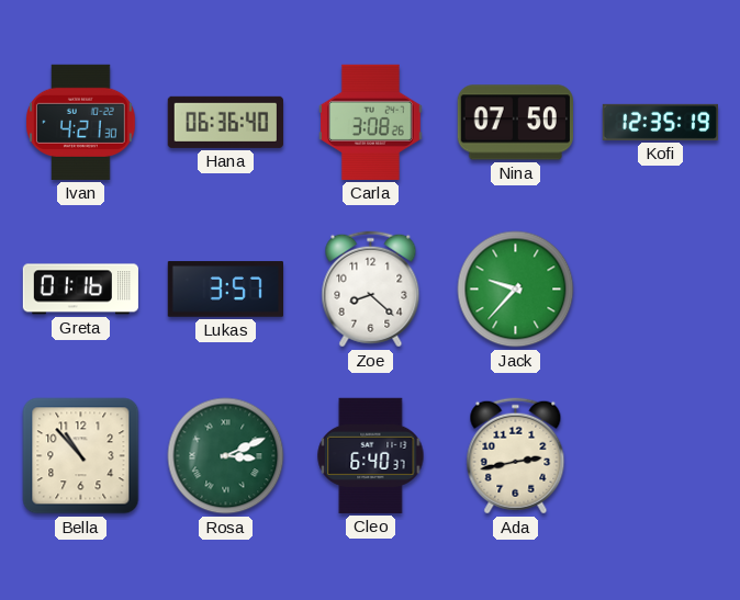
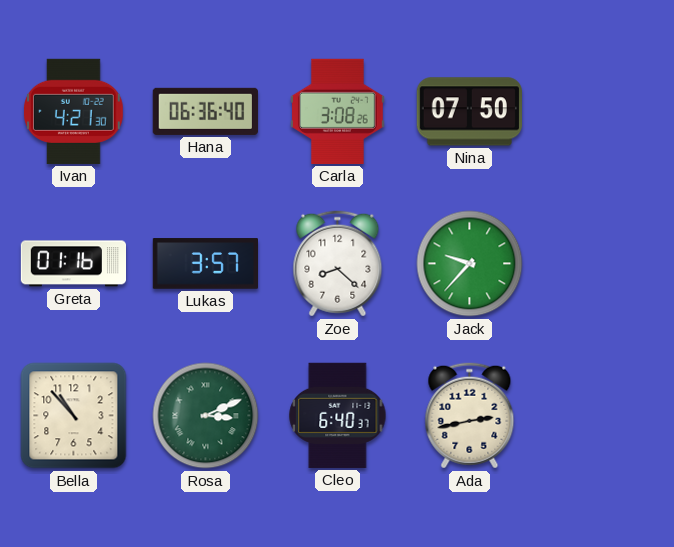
Kofi: 12:35 -> none (660, 122)
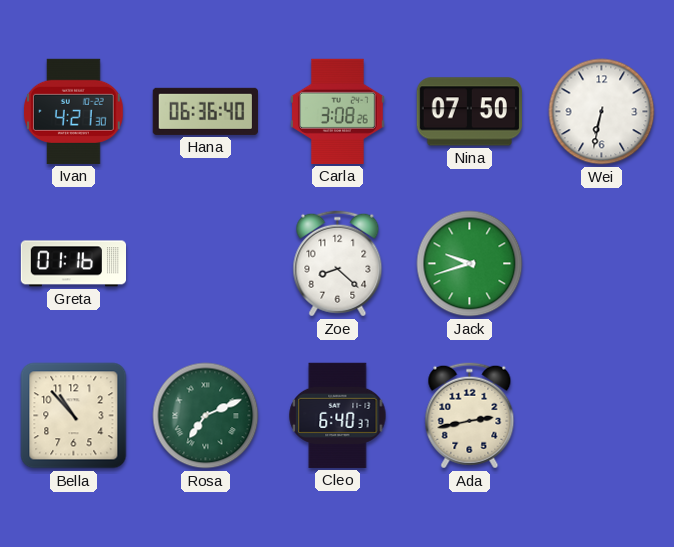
Wei: none -> 6:32 (602, 112)
Lukas: 3:57 -> none (205, 264)
Jack: 9:37 -> 9:42 (470, 264)
Rosa: 3:11 -> 7:11 (206, 416)
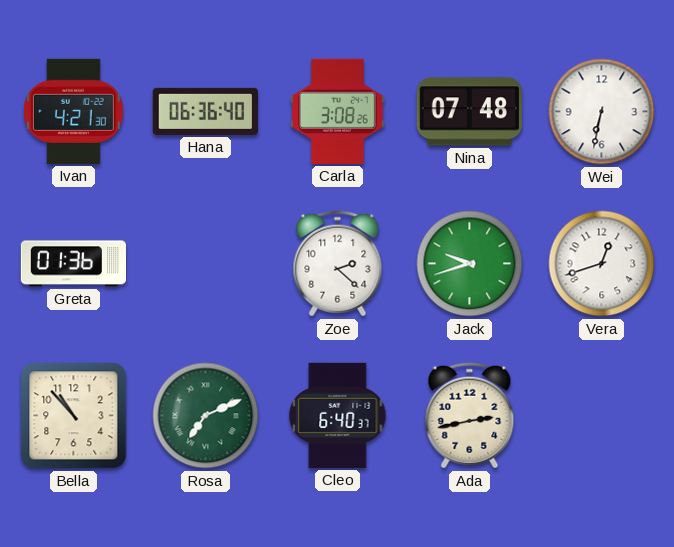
Nina: 07:50 -> 07:48 (469, 112)
Greta: 01:16 -> 01:36 (73, 264)
Zoe: 8:22 -> 2:22 (338, 264)
Vera: none -> 12:42 (602, 264)
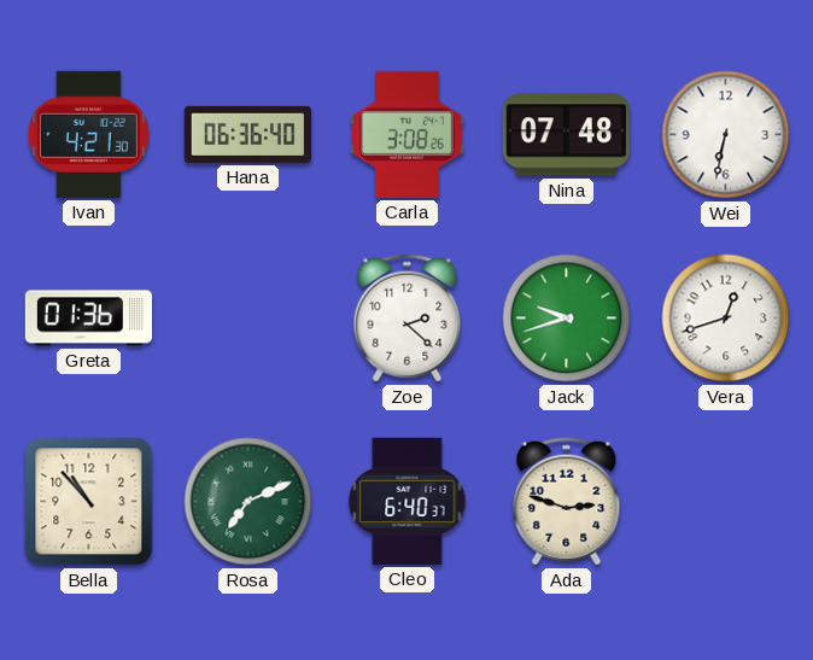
Ada: 2:43 -> 2:48 (567, 502)
